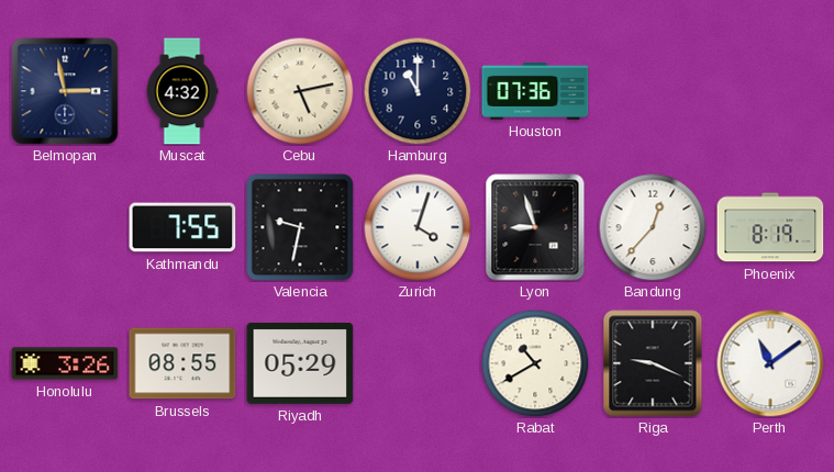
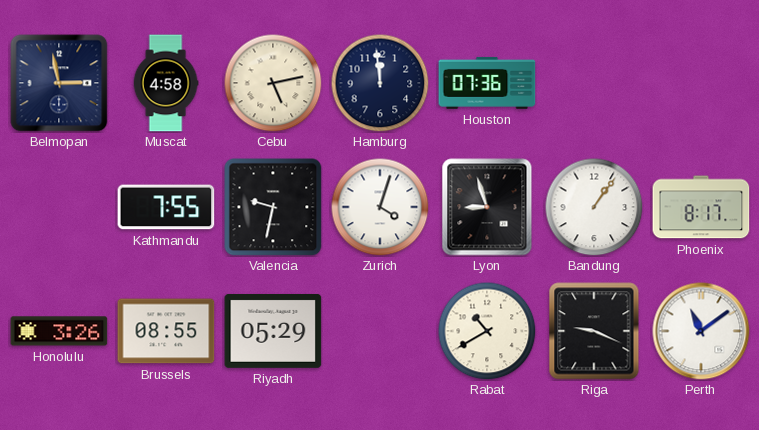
Muscat: 4:32 -> 4:58 (166, 83)
Hamburg: 11:00 -> 11:59 (380, 83)
Bandung: 12:37 -> 1:06 (594, 207)
Phoenix: 8:19 -> 8:17 (701, 207)
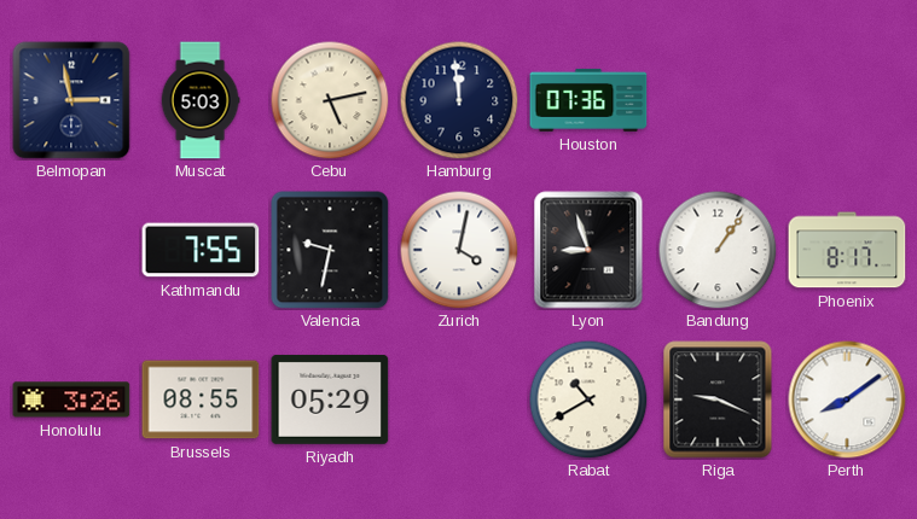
Muscat: 4:58 -> 5:03 (201, 100)
Zurich: 4:03 -> 4:02 (459, 250)
Perth: 11:09 -> 8:09 (847, 400)
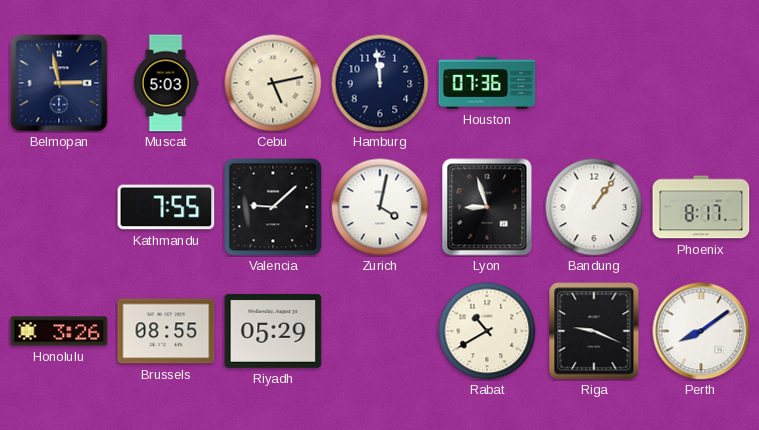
Valencia: 9:32 -> 9:08 (273, 207)
